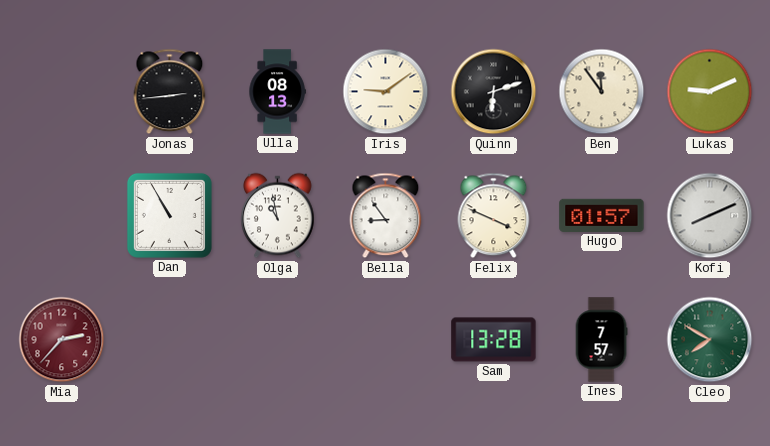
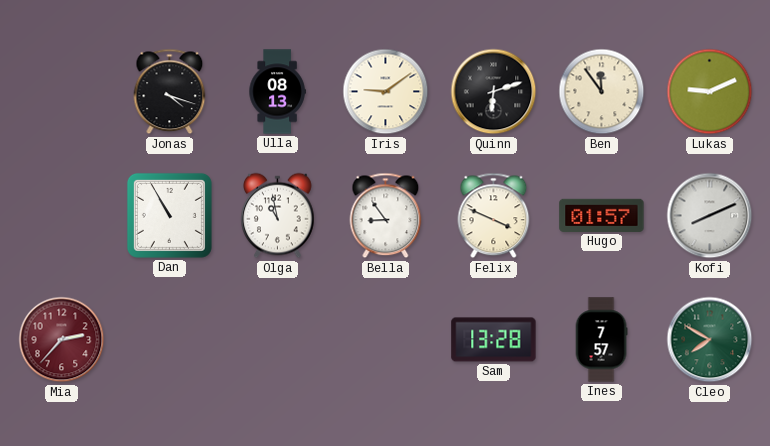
Jonas: 2:44 -> 4:18 (170, 92)
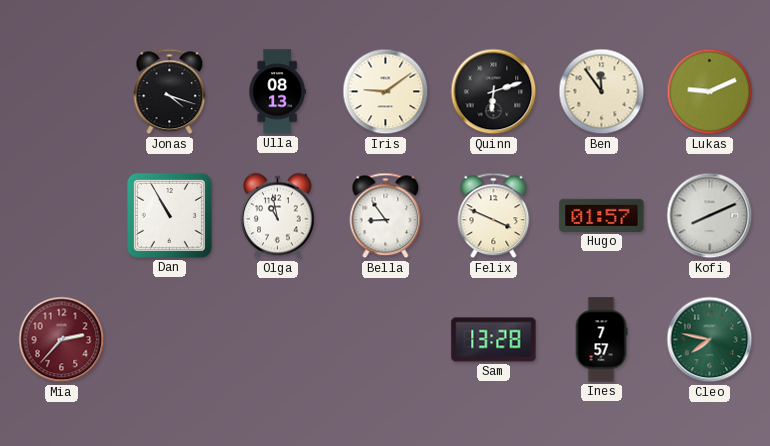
Cleo: 7:50 -> 7:47 (710, 340)
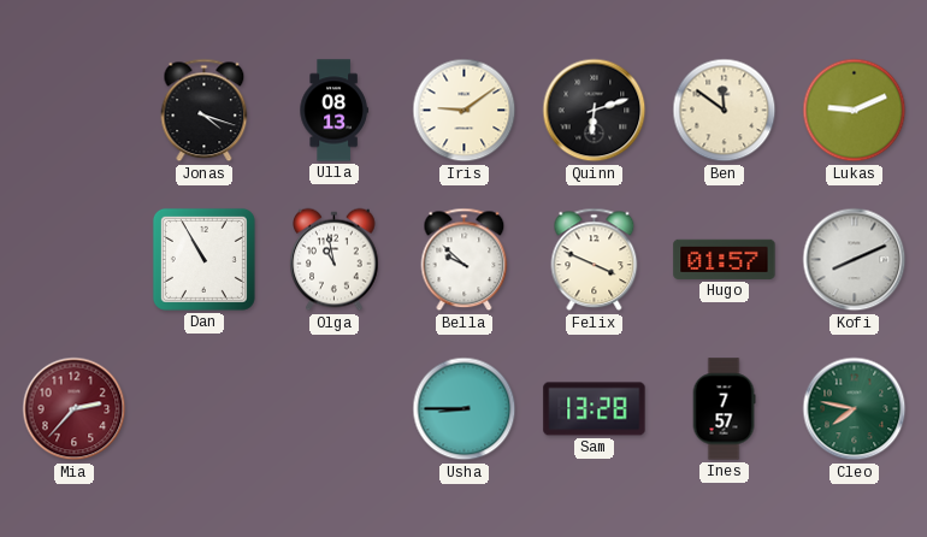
Ben: 11:54 -> 11:51 (725, 111)
Bella: 8:54 -> 9:52 (465, 260)
Usha: none -> 8:45 (465, 409)
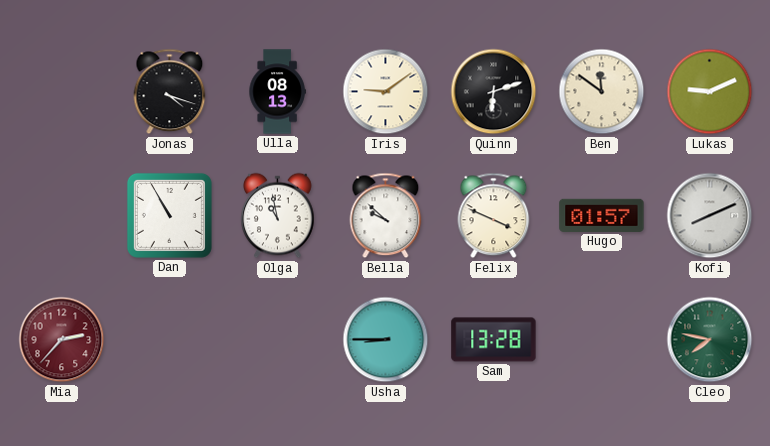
Ines: 7:57 -> none (724, 409)
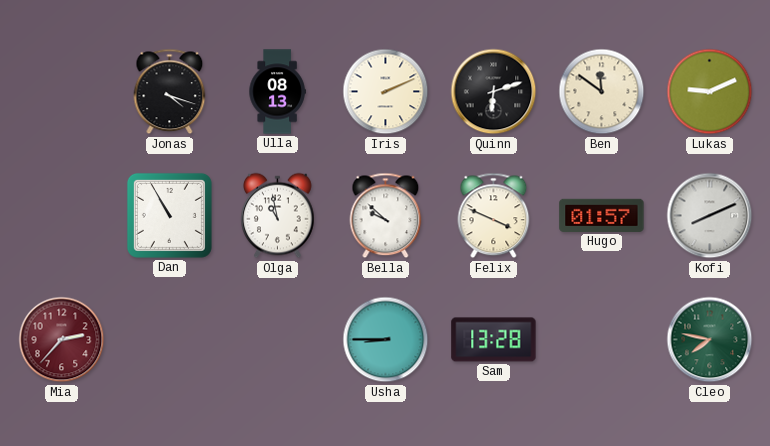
Iris: 9:09 -> 2:11 (386, 92)
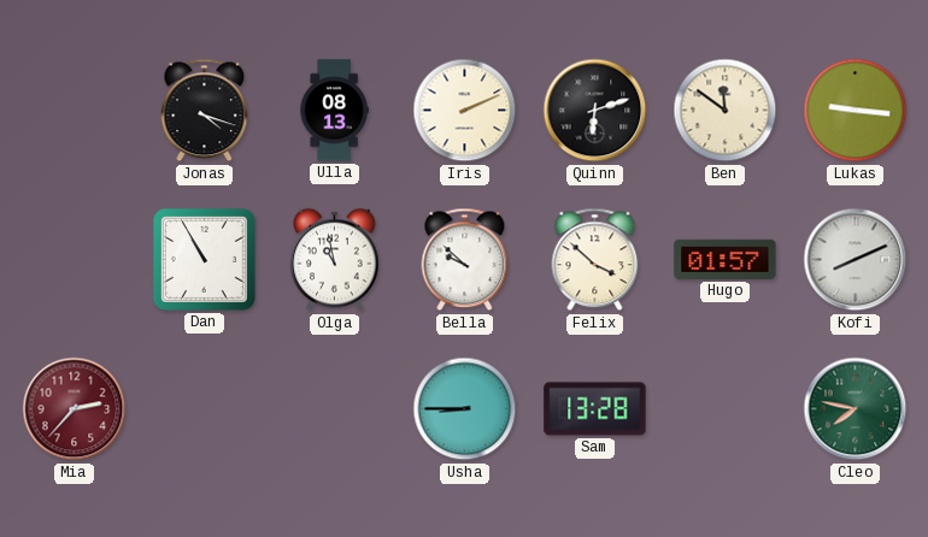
Lukas: 9:11 -> 9:16 (856, 111)
Felix: 3:49 -> 3:52 (595, 260)
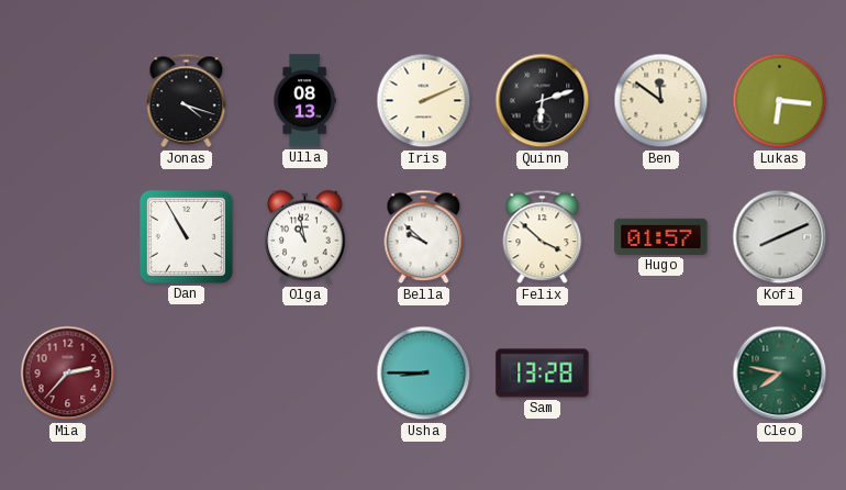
Lukas: 9:16 -> 6:16 (780, 101)
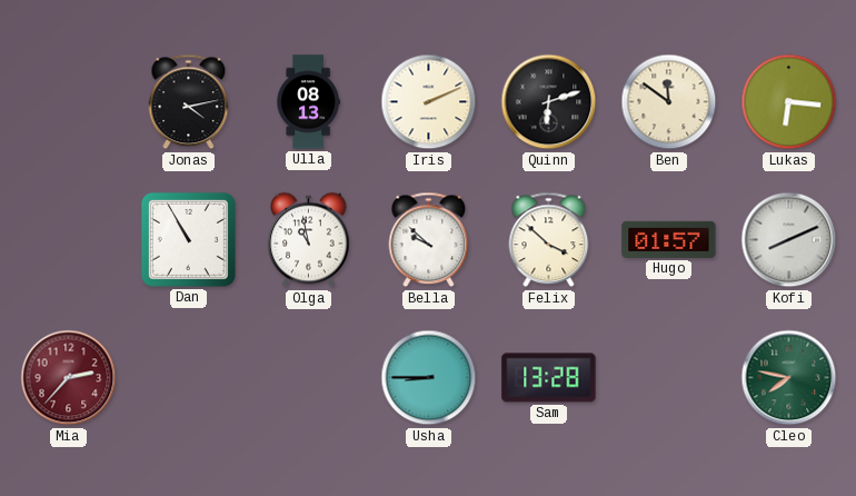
Jonas: 4:18 -> 4:13 (189, 102)
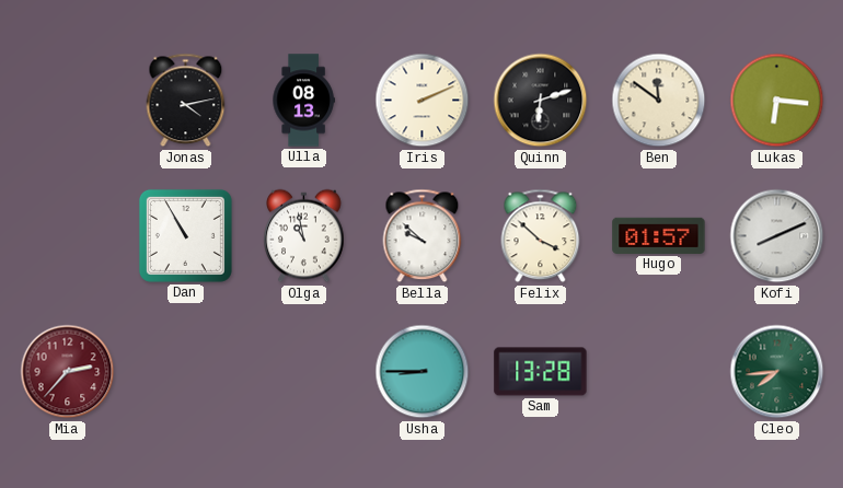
Cleo: 7:47 -> 7:44 (777, 372)
